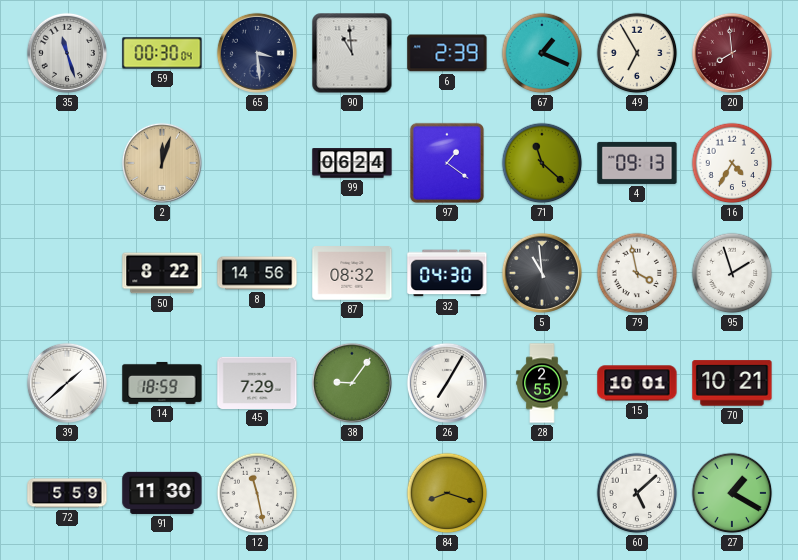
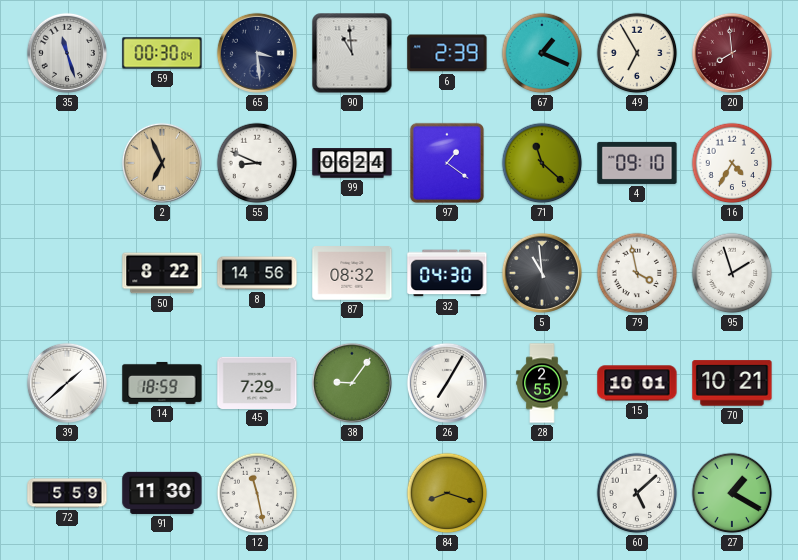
2: 12:03 -> 6:56 (162, 163)
55: none -> 8:49 (257, 163)
4: 09:13 -> 09:10 (637, 163)
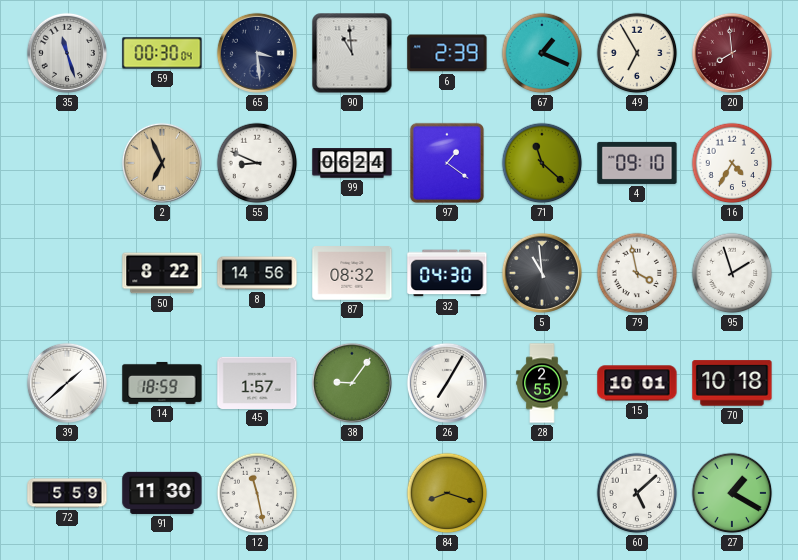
45: 7:29 -> 1:57 (257, 382)
70: 10:21 -> 10:18 (732, 383)
